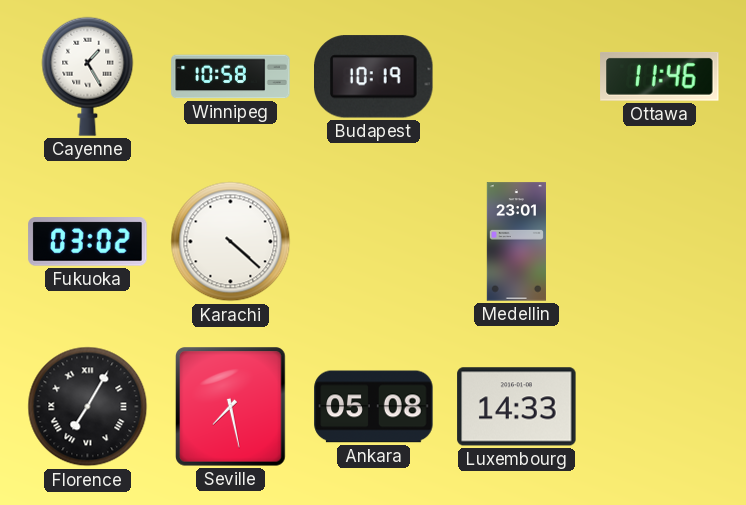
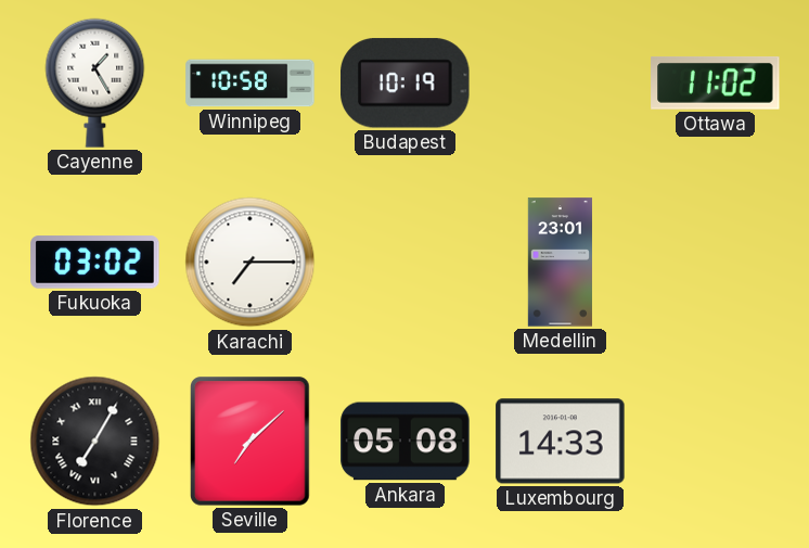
Ottawa: 11:46 -> 11:02 (716, 82)
Karachi: 4:22 -> 7:15 (251, 263)
Seville: 7:28 -> 7:08 (251, 442)
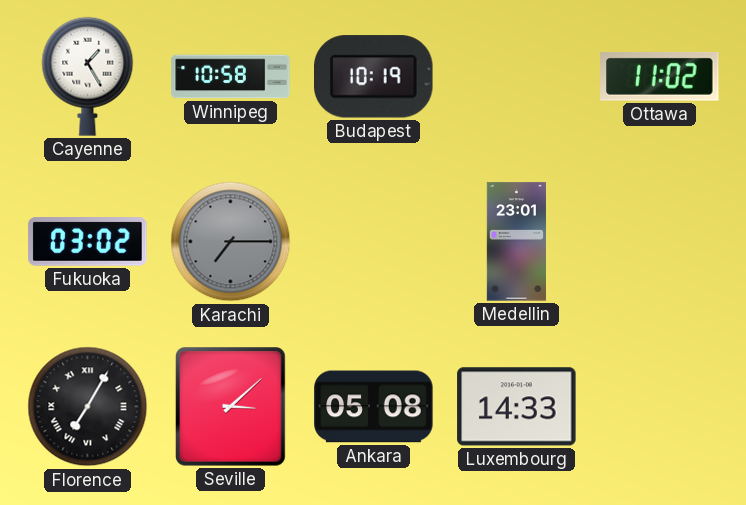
Karachi dial: white -> grey (231, 242)
Seville: 7:08 -> 3:08 (231, 407)
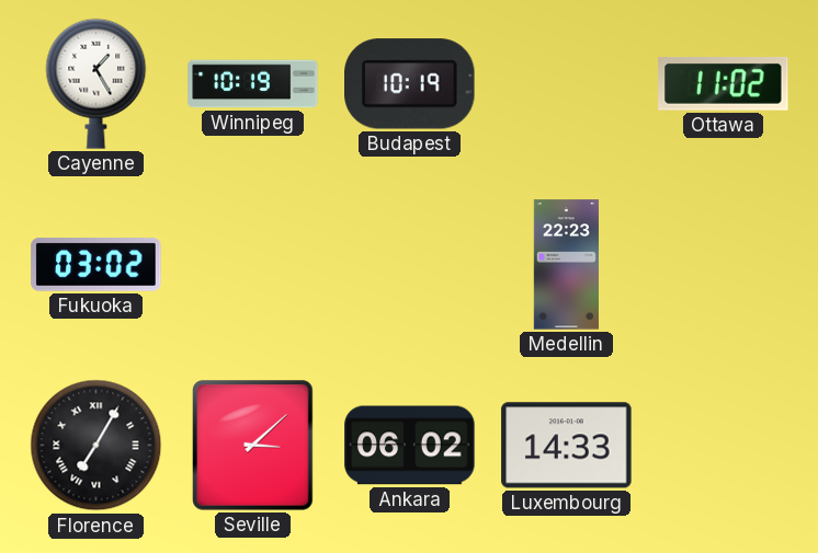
Winnipeg: 10:58 -> 10:19 (253, 84)
Karachi: 7:15 -> none (231, 242)
Medellin: 23:01 -> 22:23 (566, 265)
Ankara: 05:08 -> 06:02 (410, 446)
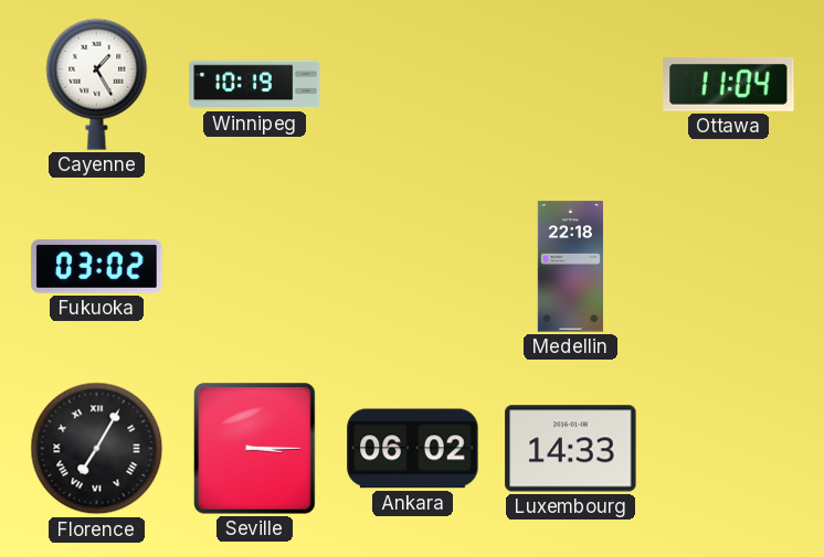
Budapest: 10:19 -> none (410, 84)
Ottawa: 11:02 -> 11:04 (729, 84)
Medellin: 22:23 -> 22:18 (570, 267)
Seville: 3:08 -> 3:15 (255, 449)
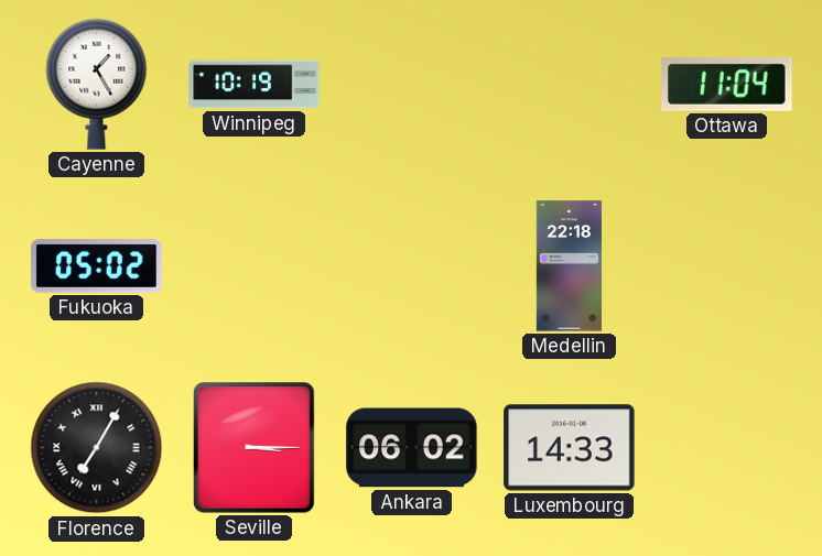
Fukuoka: 03:02 -> 05:02 (97, 266)
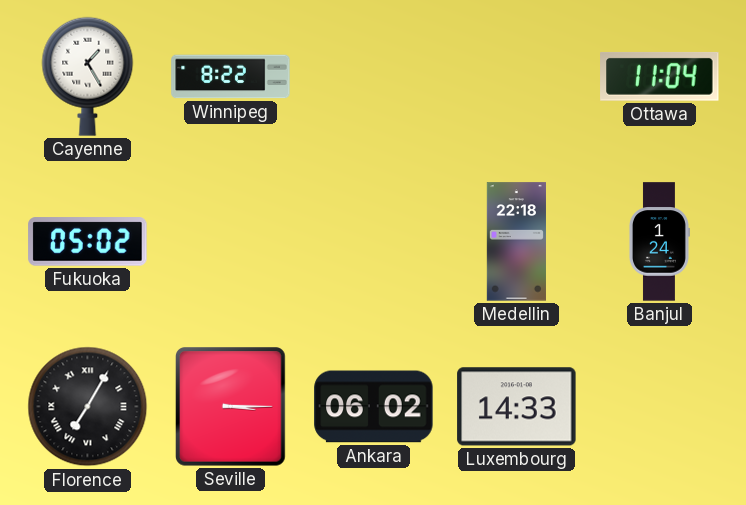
Winnipeg: 10:19 -> 8:22 (231, 77)
Banjul: none -> 1:24 (659, 242)
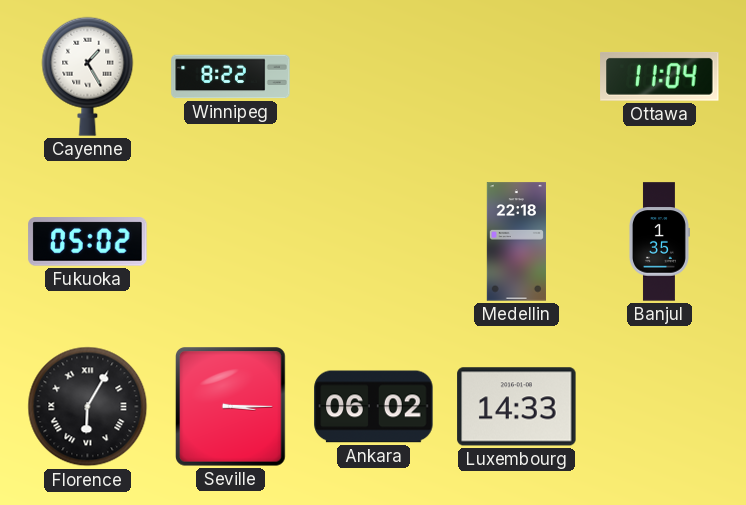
Banjul: 1:24 -> 1:35 (659, 242)
Florence: 7:05 -> 6:05 (88, 407)
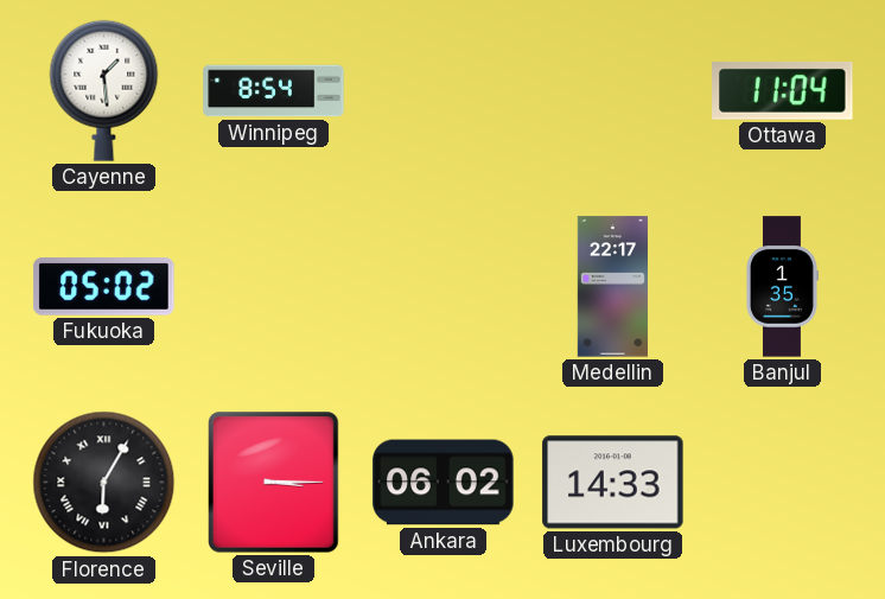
Cayenne: 1:25 -> 1:29 (104, 90)
Winnipeg: 8:22 -> 8:54 (274, 91)
Medellin: 22:18 -> 22:17 (612, 287)
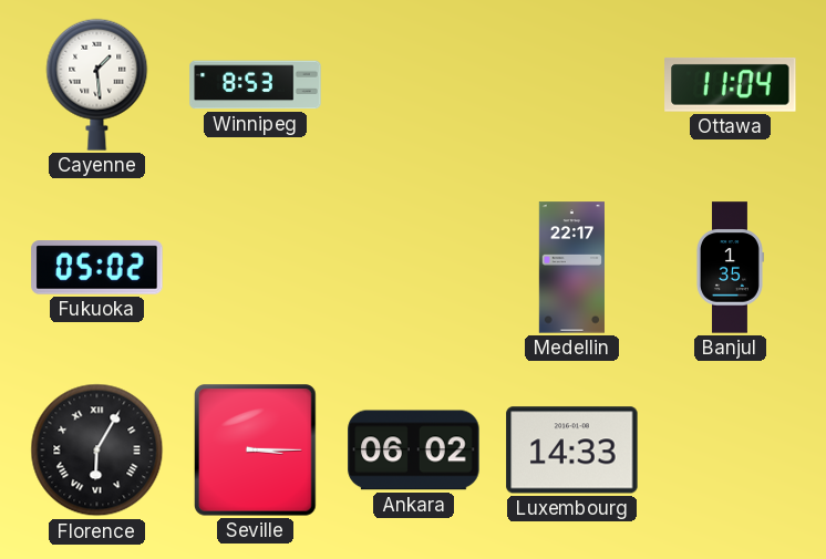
Winnipeg: 8:54 -> 8:53 (256, 85)
